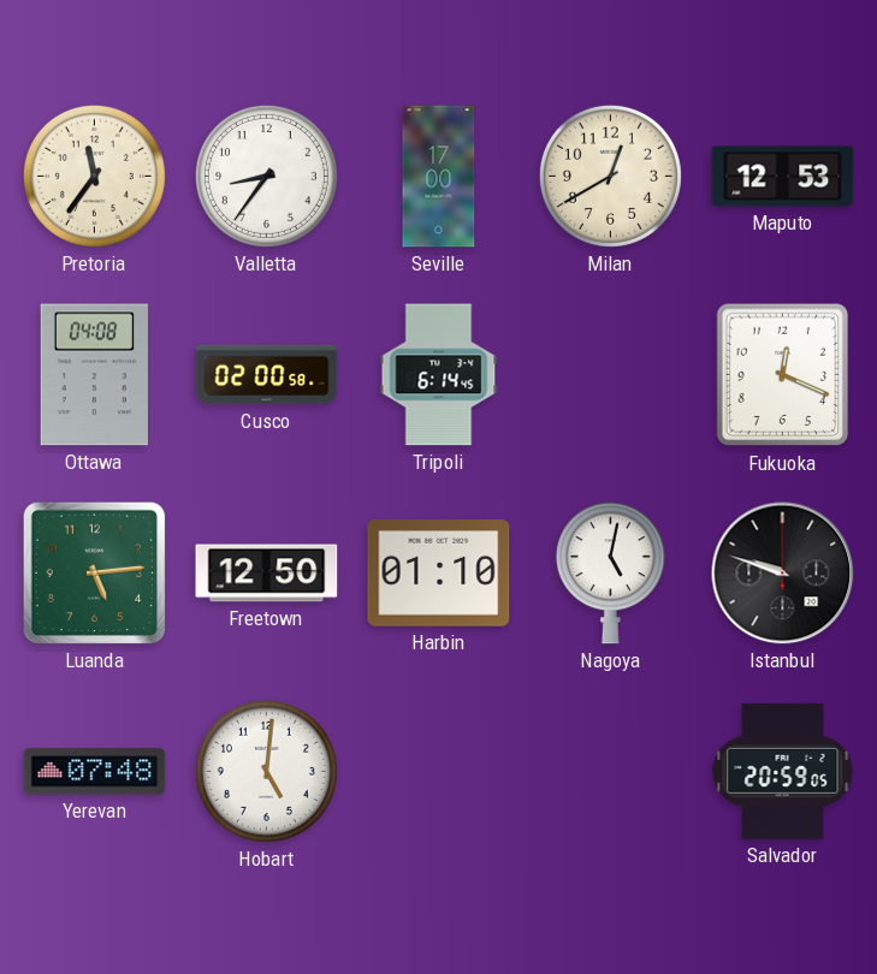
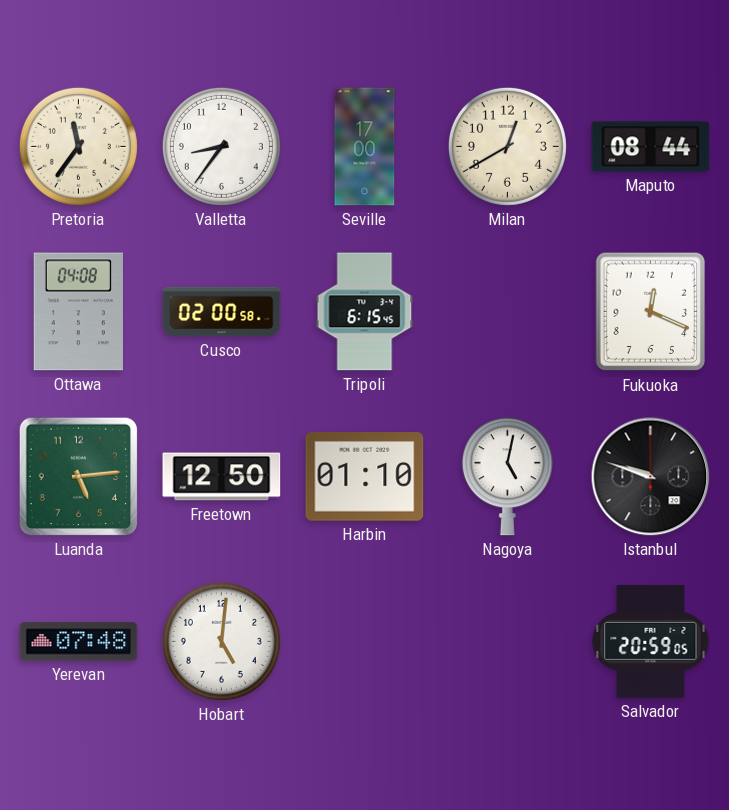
Maputo: 12:53 -> 08:44 (651, 147)
Tripoli: 6:14 -> 6:15 (365, 312)
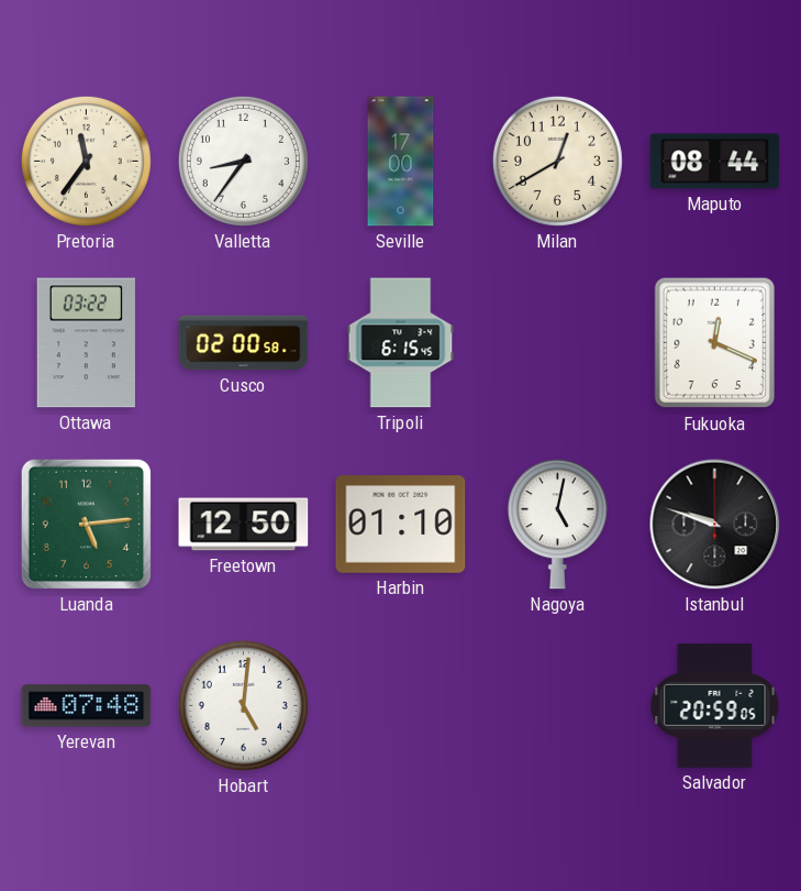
Ottawa: 04:08 -> 03:22 (86, 343)
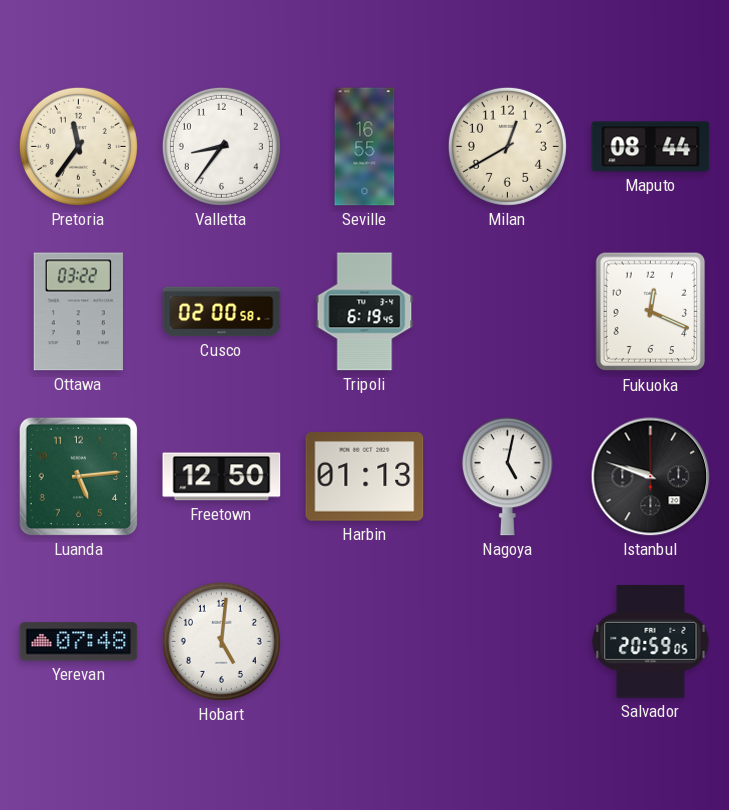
Seville: 17:00 -> 16:55 (365, 147)
Tripoli: 6:15 -> 6:19 (365, 312)
Harbin: 01:10 -> 01:13 (365, 477)
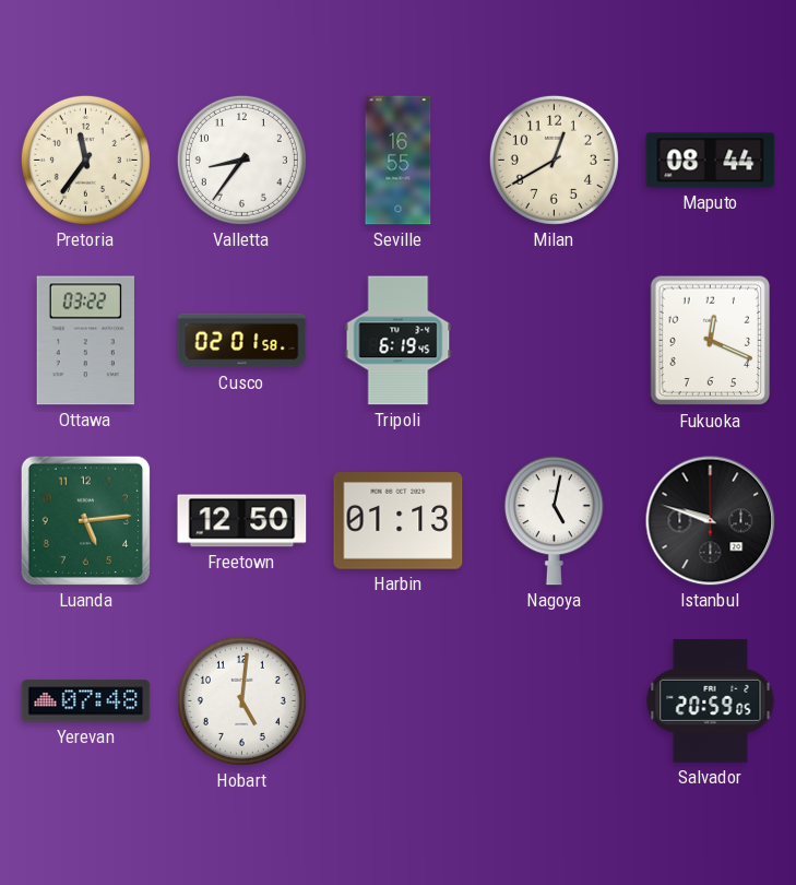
Cusco: 02:00 -> 02:01 (242, 341)
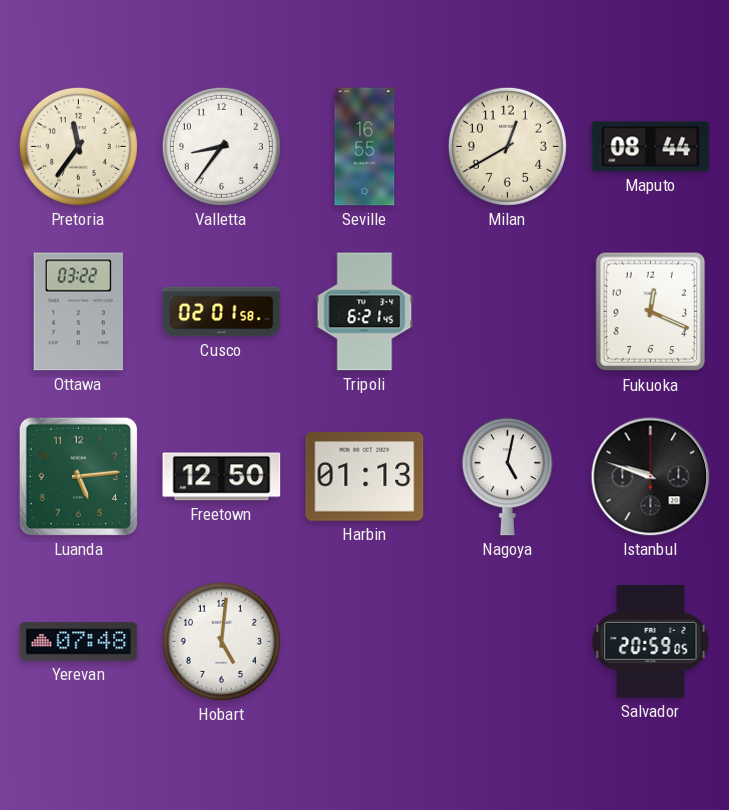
Tripoli: 6:19 -> 6:21 (365, 312)
